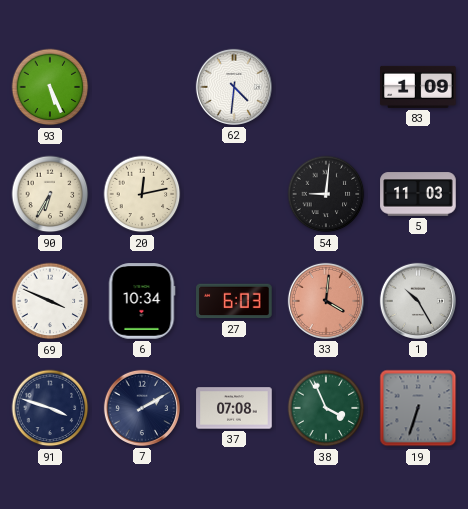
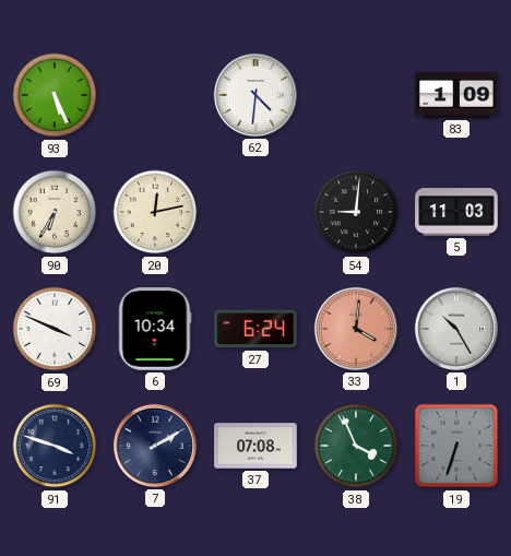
27: 6:03 -> 6:24 (255, 329)
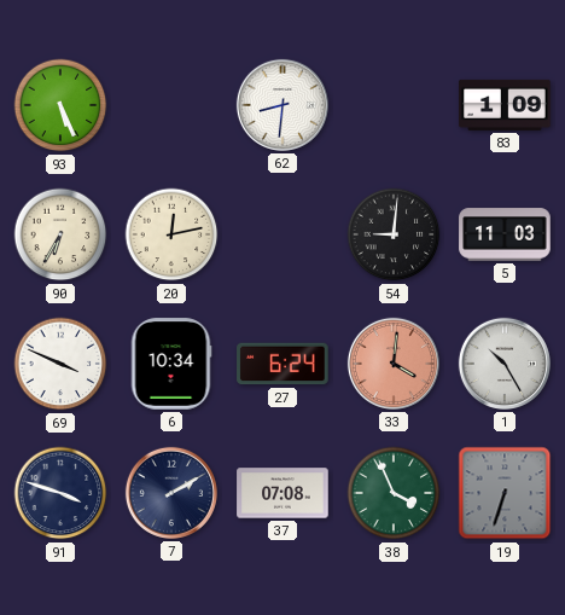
62: 4:31 -> 8:31 (282, 105)
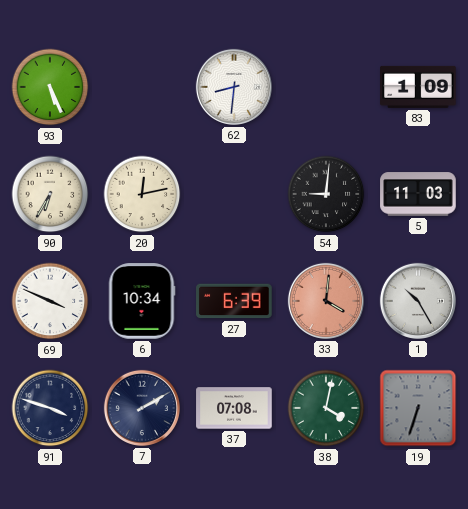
27: 6:24 -> 6:39 (234, 301)
38: 3:56 -> 4:02 (326, 408)
